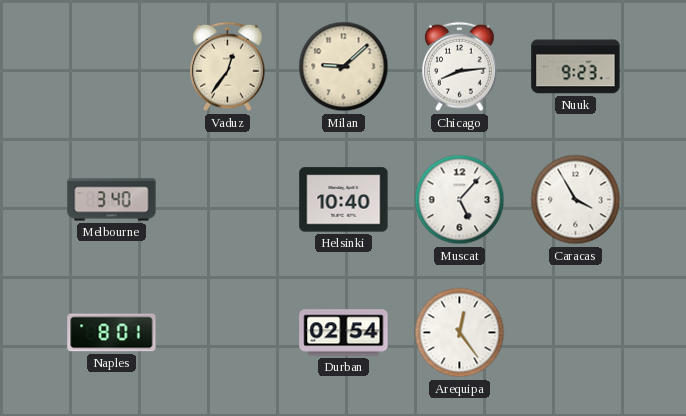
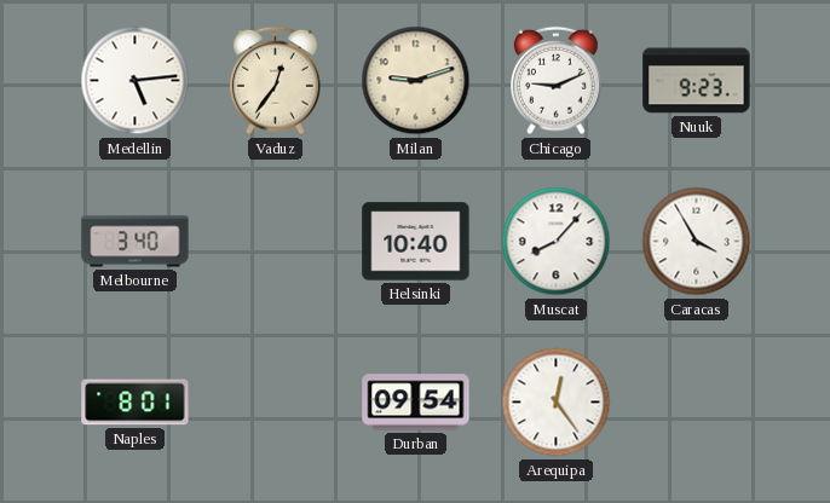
Medellin: none -> 5:14 (136, 81)
Milan: 9:08 -> 9:12 (416, 81)
Chicago: 8:14 -> 9:11 (557, 81)
Muscat: 5:07 -> 8:07 (557, 242)
Durban: 02:54 -> 09:54 (416, 403)
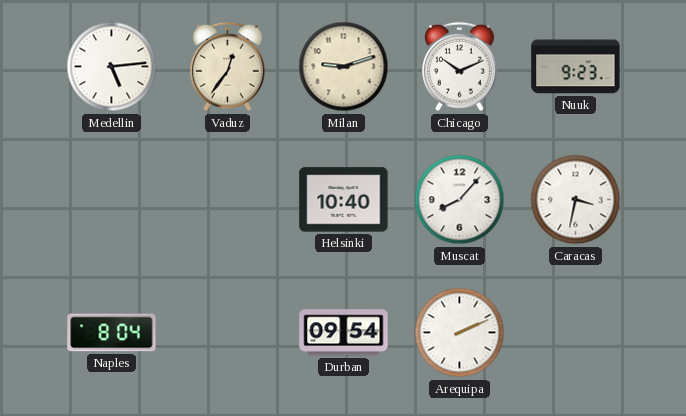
Chicago: 9:11 -> 10:11 (460, 67)
Melbourne: 3:40 -> none (136, 242)
Caracas: 3:55 -> 3:32 (576, 200)
Naples: 8:01 -> 8:04 (112, 333)
Arequipa: 12:24 -> 2:11 (460, 333)
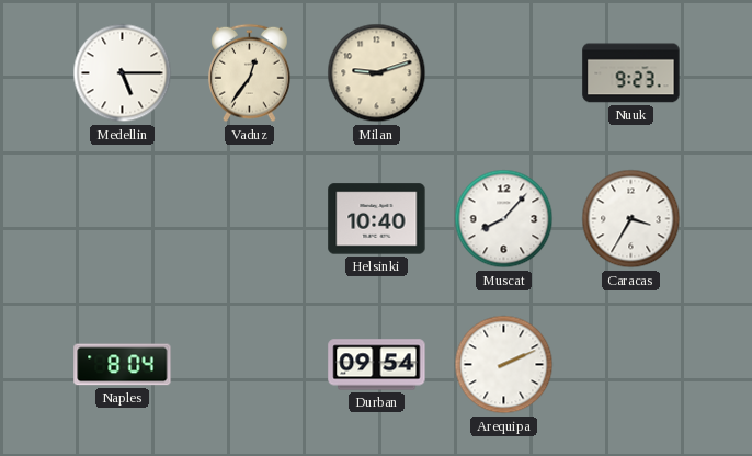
Medellin: 5:14 -> 5:15 (123, 73)
Chicago: 10:11 -> none (460, 67)
Caracas: 3:32 -> 3:35 (631, 219)
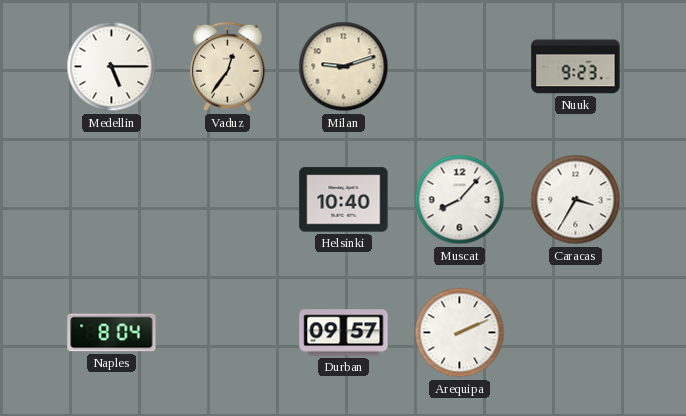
Durban: 09:54 -> 09:57 (344, 333)
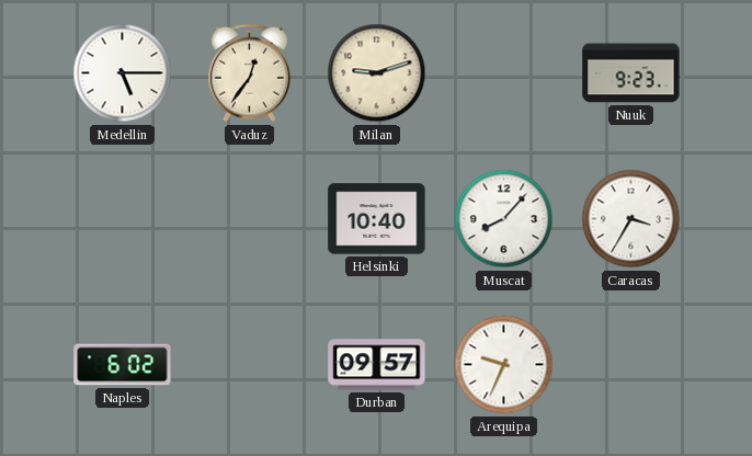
Naples: 8:04 -> 6:02 (123, 365)
Arequipa: 2:11 -> 9:34 (504, 365)
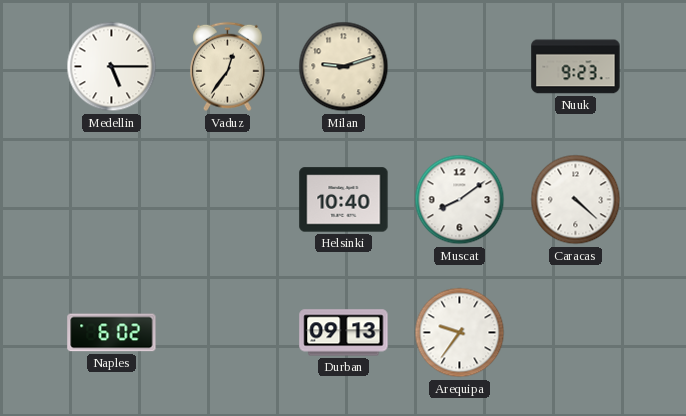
Muscat: 8:07 -> 8:09 (460, 200)
Caracas: 3:35 -> 4:22 (576, 200)
Durban: 09:57 -> 09:13 (344, 333)
Arequipa: 9:34 -> 9:36 (460, 333)
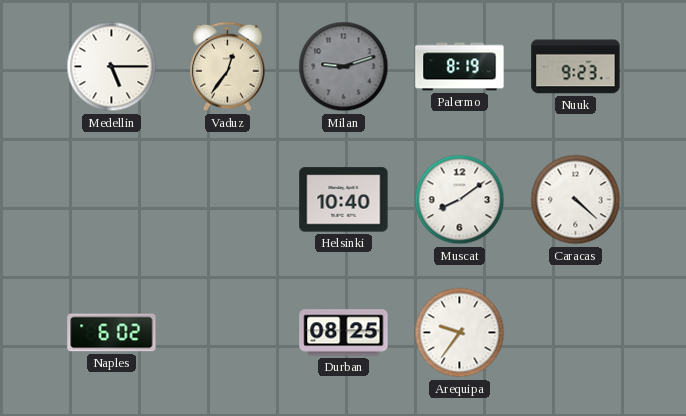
Milan dial: cream -> grey (344, 67)
Palermo: none -> 8:19 (460, 67)
Durban: 09:13 -> 08:25 (344, 333)
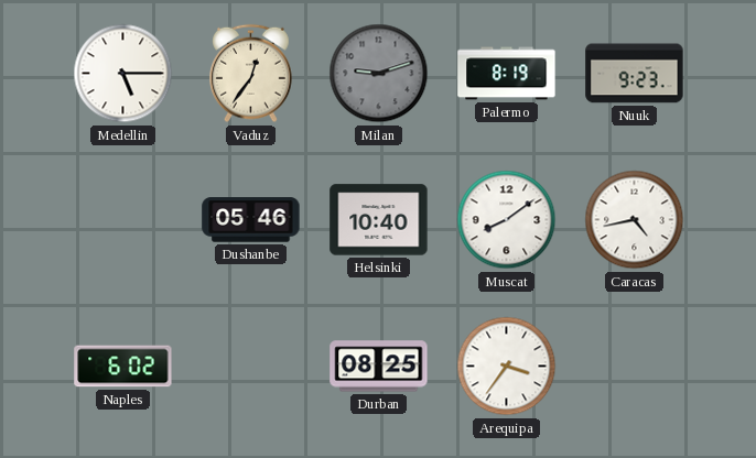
Dushanbe: none -> 05:46 (251, 220)
Caracas: 4:22 -> 4:43 (635, 220)
Arequipa: 9:36 -> 3:36 (507, 367)
